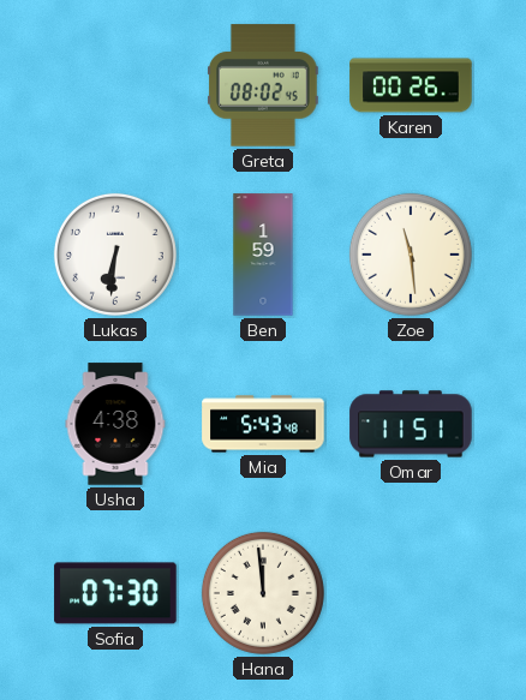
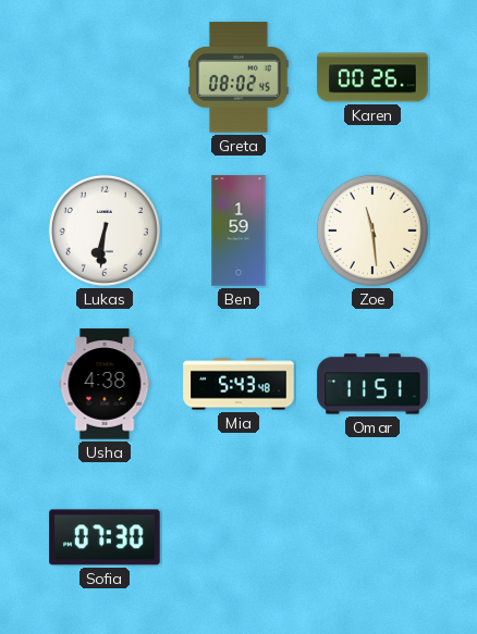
Hana: 11:59 -> none (263, 593)
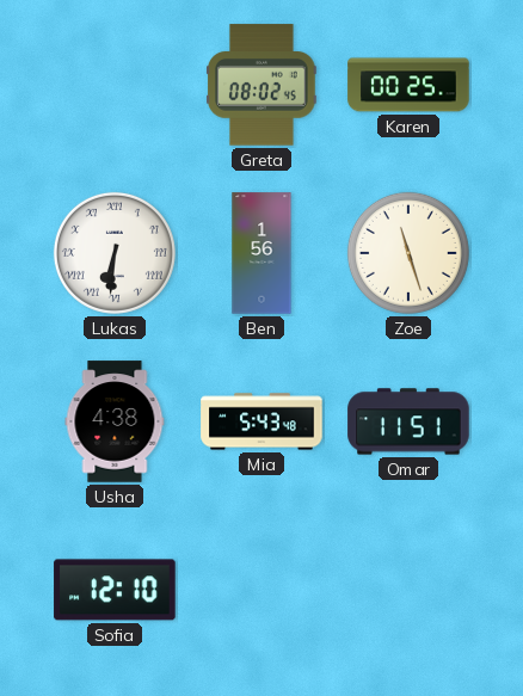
Karen: 00:26 -> 00:25 (408, 85)
Lukas numerals: Arabic -> Roman (115, 253)
Ben: 1:59 -> 1:56 (261, 253)
Zoe: 11:29 -> 11:27 (408, 253)
Sofia: 07:30 -> 12:10 (115, 590)
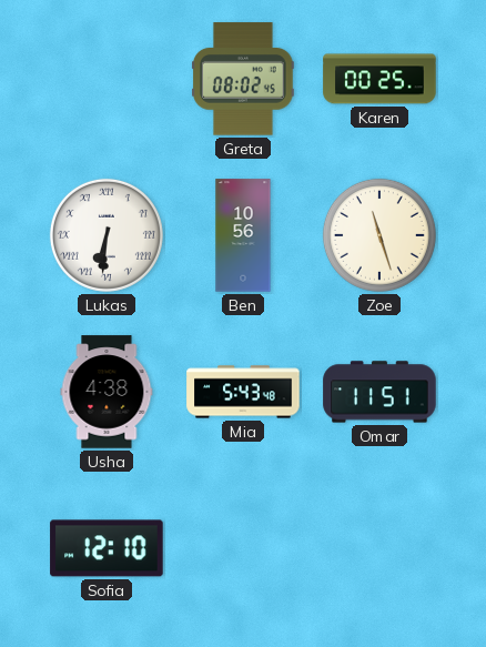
Ben: 1:56 -> 10:56 (243, 235)
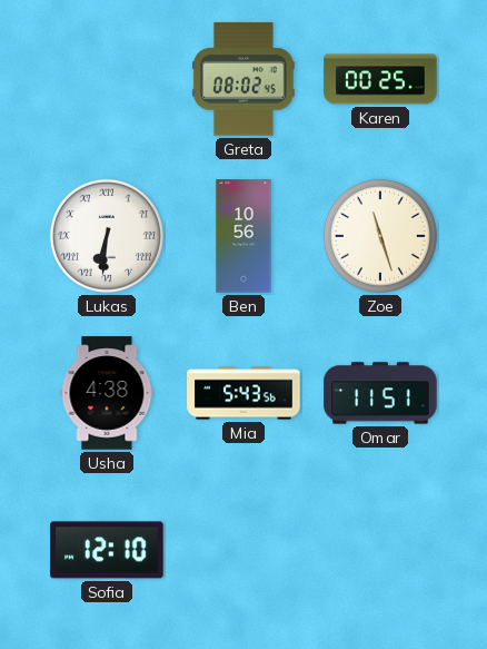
Mia: 5:43:48 -> 5:43:56 (244, 393)
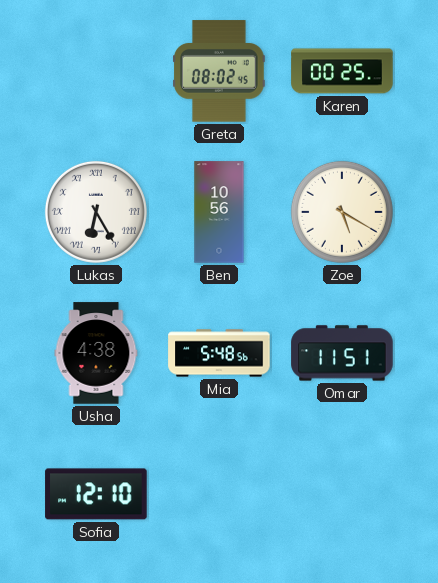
Lukas: 6:31 -> 6:25 (96, 212)
Zoe: 11:27 -> 5:20 (342, 212)
Mia: 5:43 -> 5:48 (219, 353)
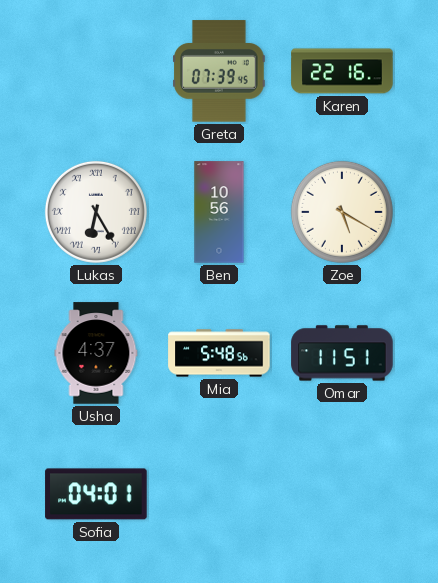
Greta: 08:02 -> 07:39 (220, 71)
Karen: 00:25 -> 22:16 (342, 71)
Usha: 4:38 -> 4:37 (96, 353)
Sofia: 12:10 -> 04:01 (96, 494)
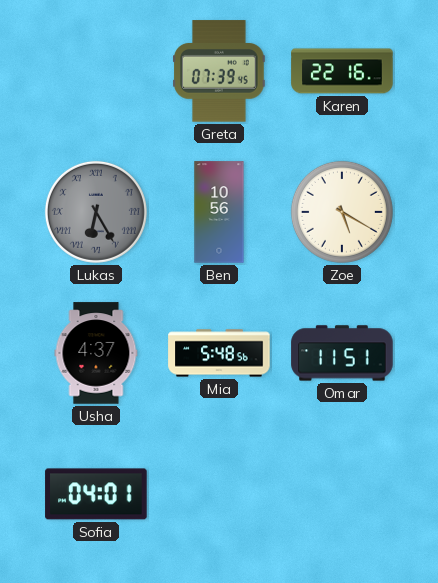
Lukas dial: white -> grey (96, 212)
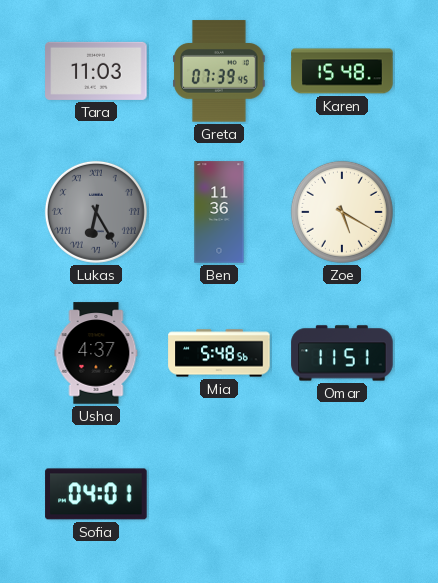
Tara: none -> 11:03 (96, 71)
Karen: 22:16 -> 15:48 (342, 71)
Ben: 10:56 -> 11:36 (219, 212)
